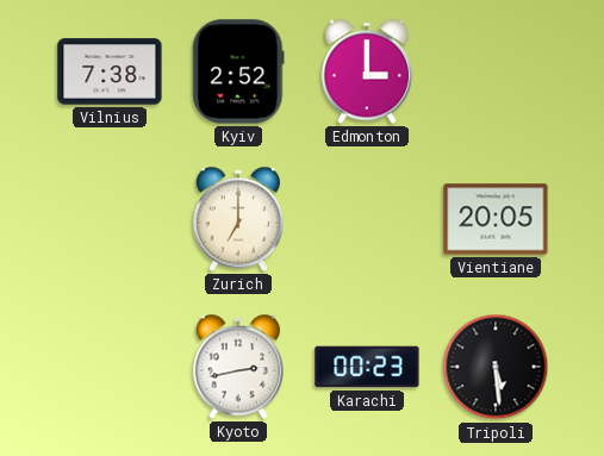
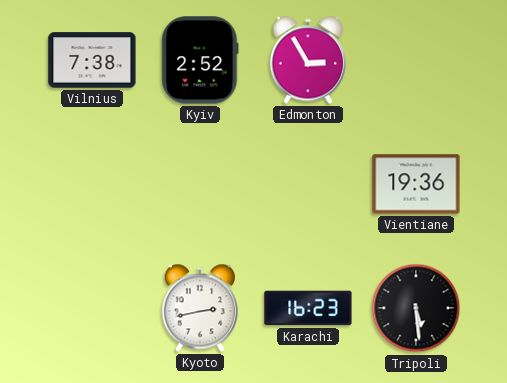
Edmonton: 3:00 -> 2:55 (307, 60)
Zurich: 7:00 -> none (237, 219)
Vientiane: 20:05 -> 19:36 (416, 184)
Karachi: 00:23 -> 16:23 (308, 308)
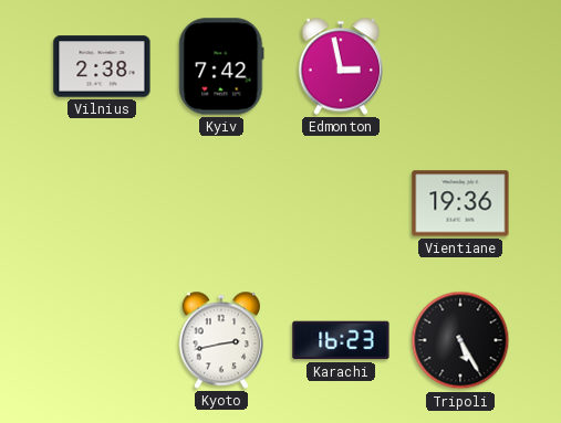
Vilnius: 7:38 -> 2:38 (102, 66)
Kyiv: 2:52 -> 7:42 (221, 66)
Edmonton: 2:55 -> 2:58 (340, 66)
Tripoli: 5:29 -> 5:25 (460, 340)
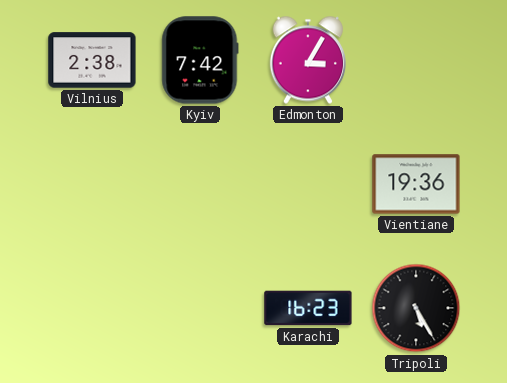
Edmonton: 2:58 -> 3:05 (307, 60)
Kyoto: 2:43 -> none (220, 340)
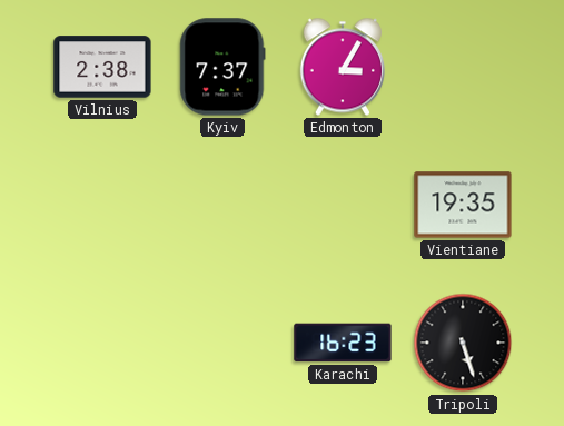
Kyiv: 7:42 -> 7:37 (222, 67)
Vientiane: 19:36 -> 19:35 (463, 205)
Tripoli: 5:25 -> 5:27 (463, 343)
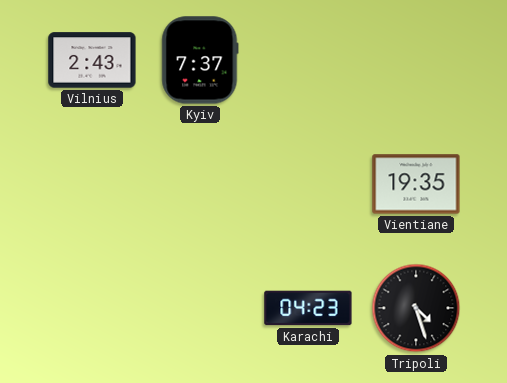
Vilnius: 2:38 -> 2:43 (92, 60)
Edmonton: 3:05 -> none (342, 67)
Karachi: 16:23 -> 04:23 (308, 308)
Tripoli: 5:27 -> 4:27 (416, 308)
